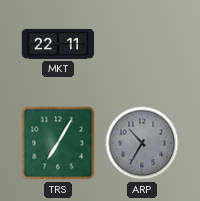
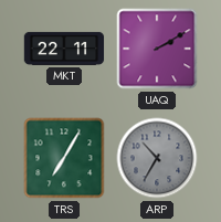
UAQ: none -> 2:10 (157, 49)
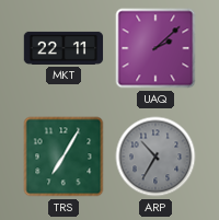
UAQ: 2:10 -> 2:08 (155, 48)
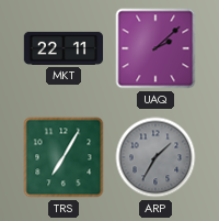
ARP: 10:35 -> 1:35 (155, 157)
